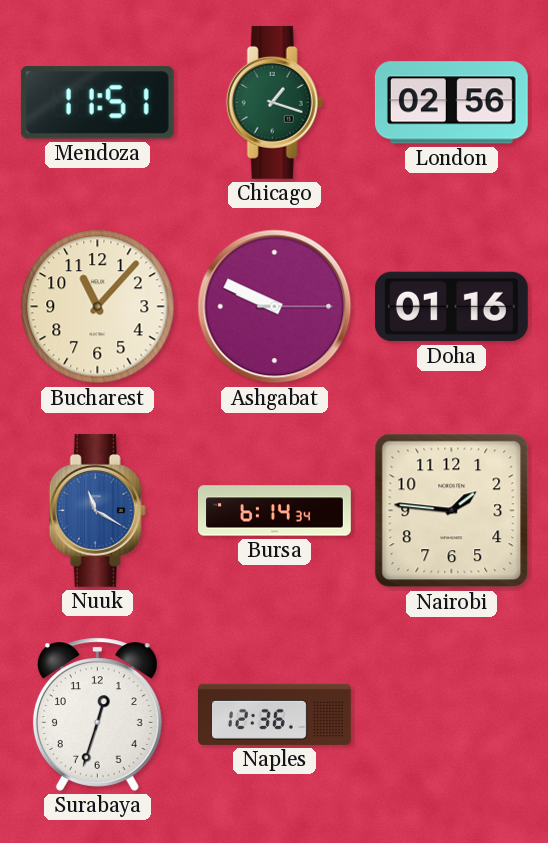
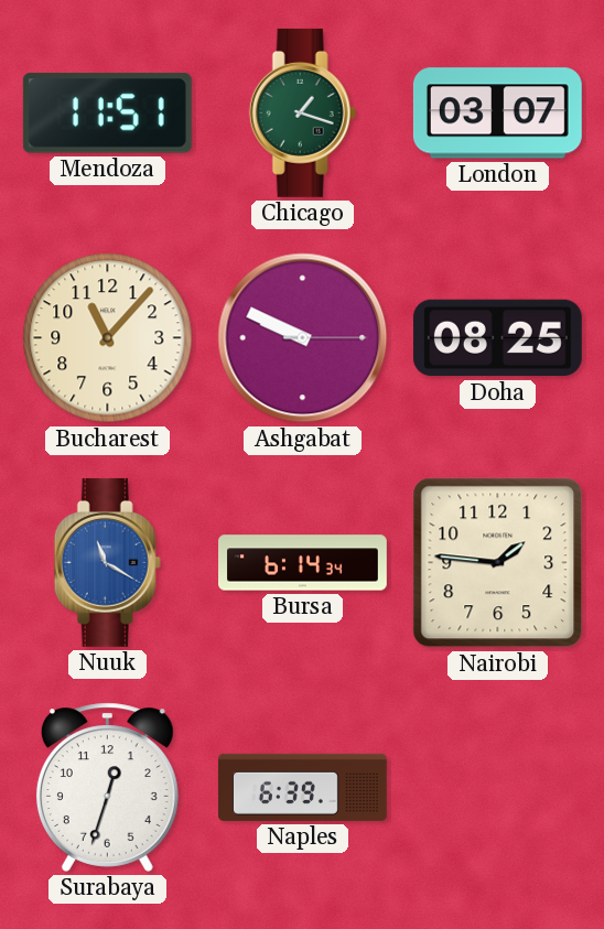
London: 02:56 -> 03:07 (497, 114)
Doha: 01:16 -> 08:25 (497, 338)
Naples: 12:36 -> 6:39 (302, 787)
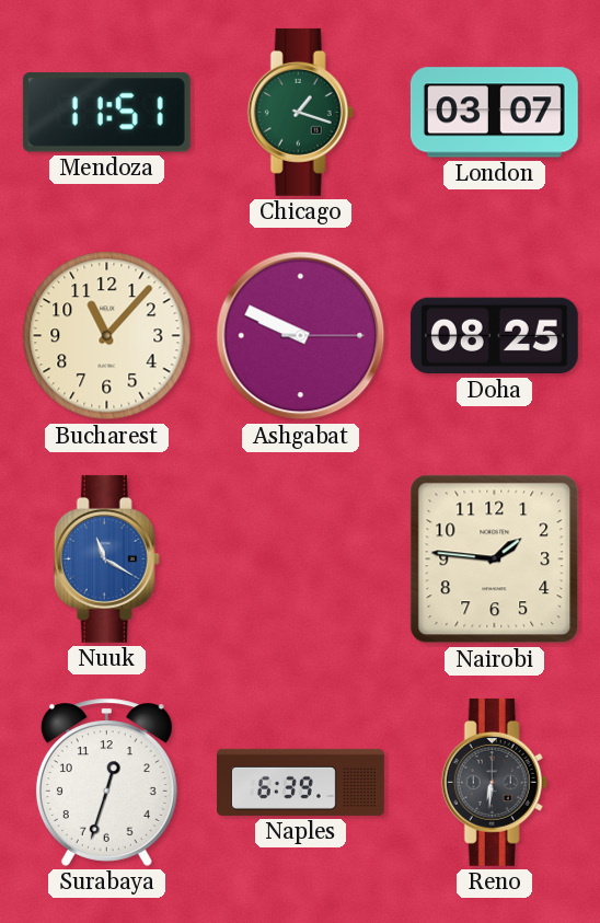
Bursa: 6:14 -> none (303, 563)
Reno: none -> 6:31 (494, 782)
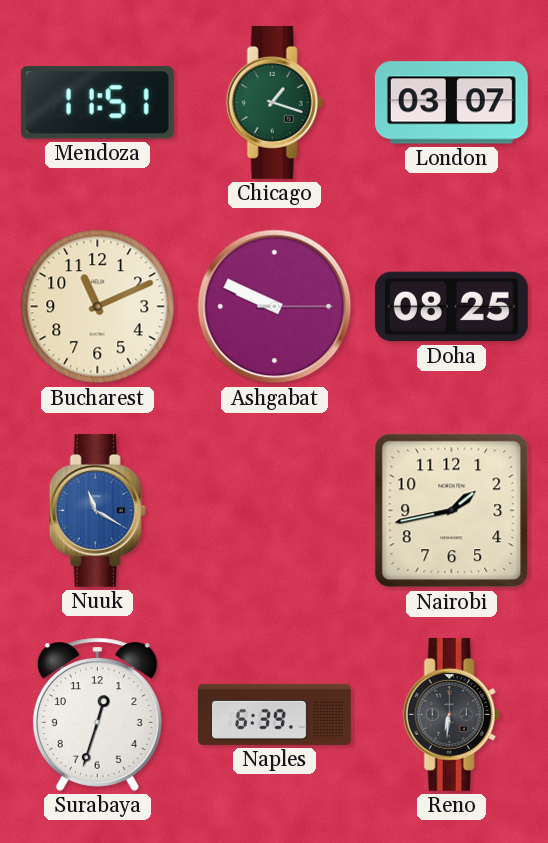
Bucharest: 11:07 -> 11:11 (98, 307)
Nairobi: 1:46 -> 1:43 (452, 511)
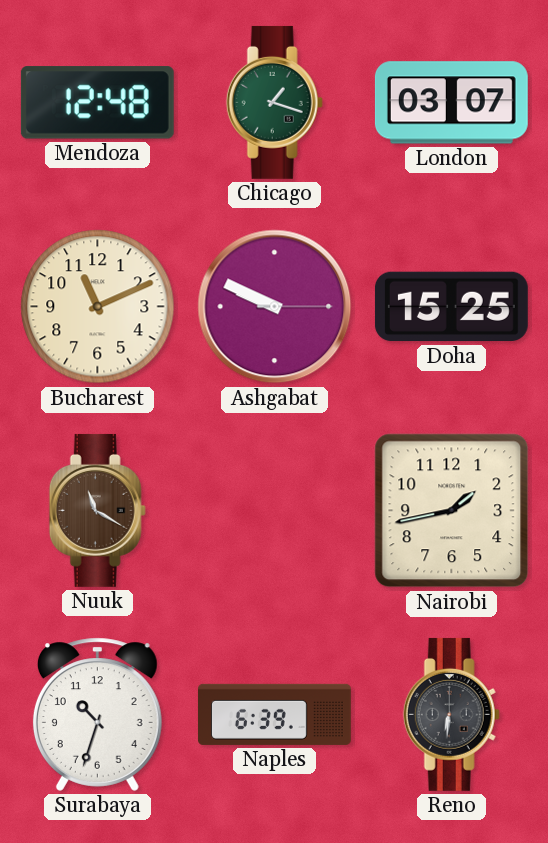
Mendoza: 11:51 -> 12:48 (97, 103)
Doha: 08:25 -> 15:25 (451, 307)
Nuuk dial: blue -> brown (97, 510)
Surabaya: 12:33 -> 10:33 (97, 714)
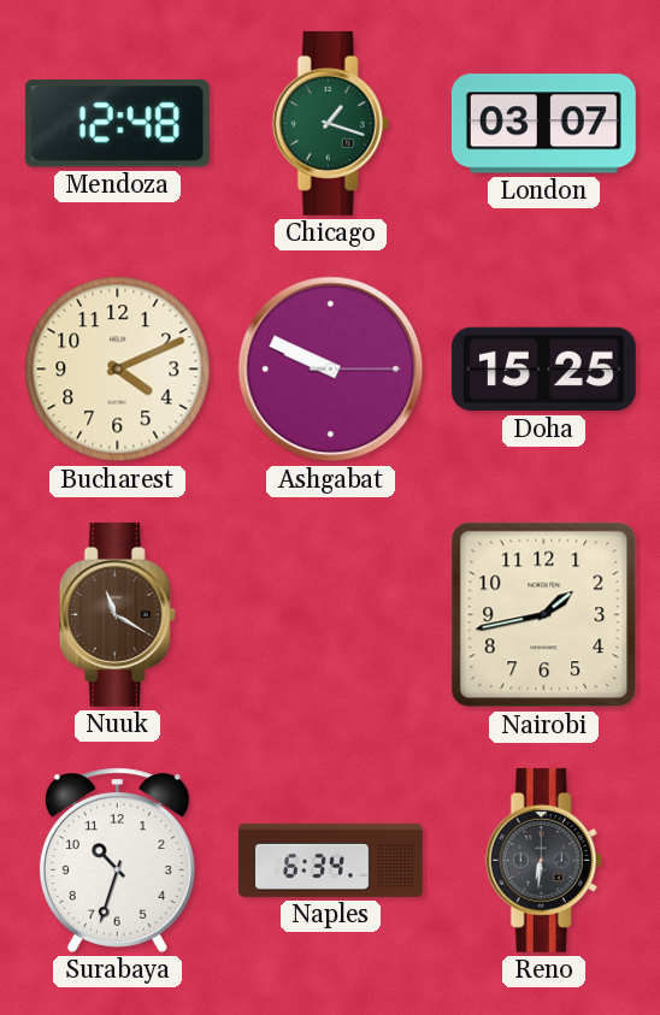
Bucharest: 11:11 -> 4:11 (118, 370)
Naples: 6:39 -> 6:34 (330, 860)
